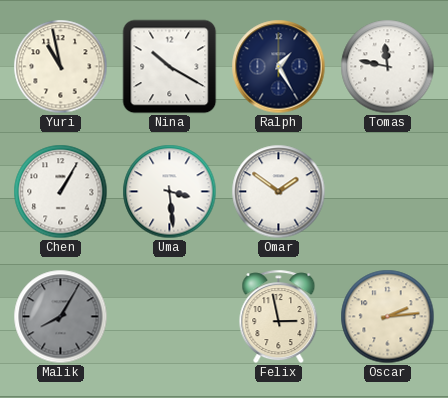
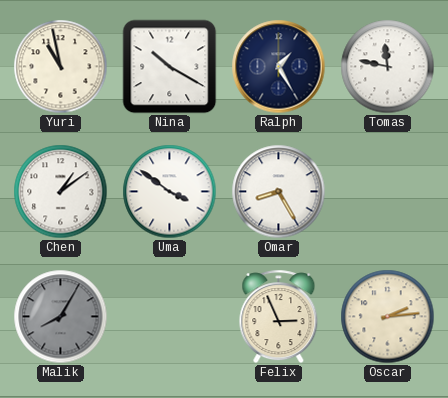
Chen: 1:05 -> 1:09 (61, 192)
Uma: 3:29 -> 3:51 (170, 192)
Omar: 1:51 -> 8:25 (279, 192)
Felix: 2:58 -> 2:56 (279, 317)
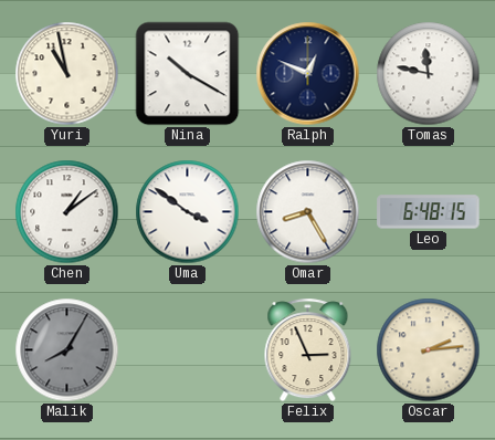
Ralph: 1:25 -> 12:49 (308, 74)
Leo: none -> 6:48 (429, 212)
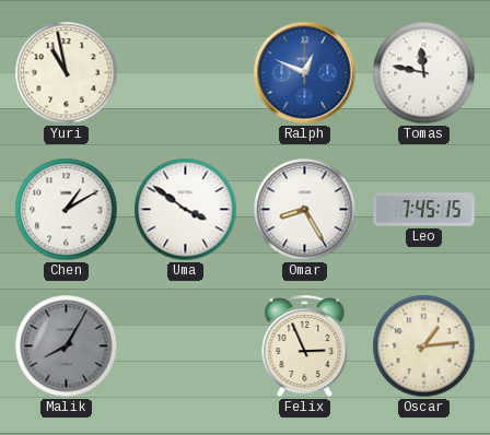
Nina: 10:20 -> none (188, 74)
Ralph dial: navy -> blue (305, 73)
Chen: 1:09 -> 1:10 (67, 210)
Leo: 6:48 -> 7:45 (424, 210)
Oscar: 2:14 -> 1:14 (424, 346)
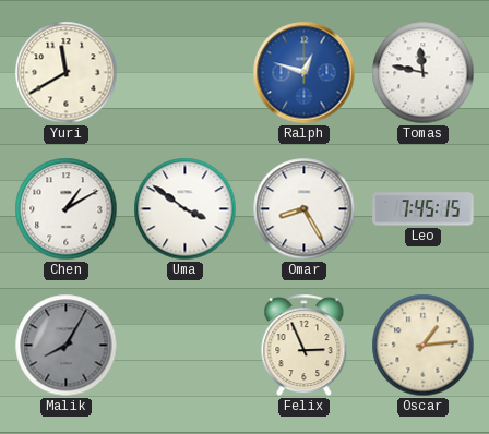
Yuri: 10:58 -> 11:40 (67, 73)
Ralph: 12:49 -> 12:48 (305, 73)
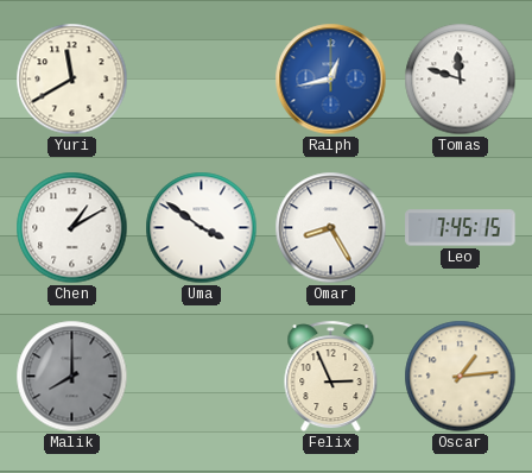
Ralph: 12:48 -> 12:43 (331, 80)
Tomas: 11:47 -> 11:48 (461, 80)
Malik: 8:05 -> 8:00 (72, 377)
